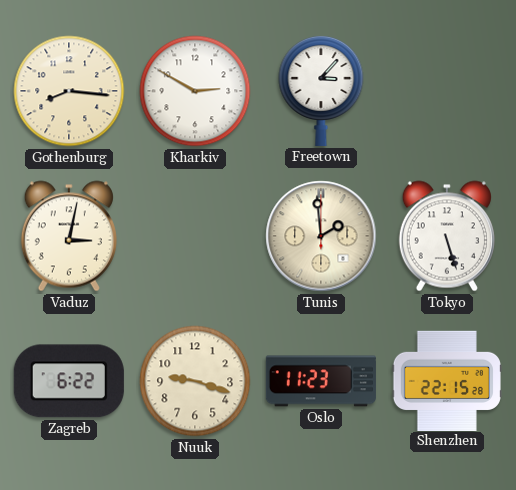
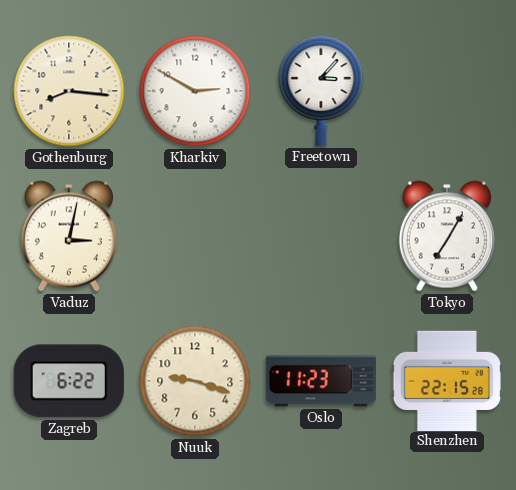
Tunis: 1:59 -> none (321, 236)
Tokyo: 5:27 -> 7:05 (447, 236)
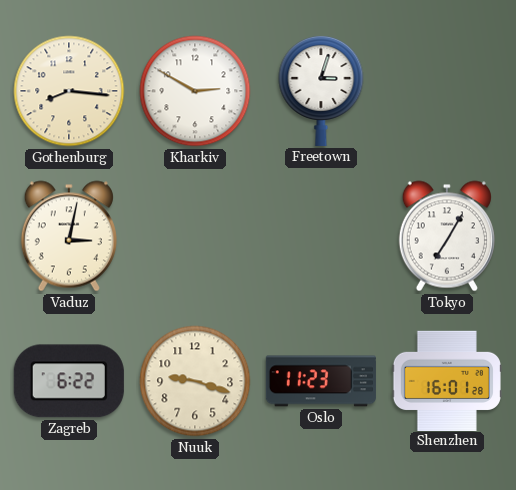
Freetown: 3:07 -> 3:03 (321, 90)
Shenzhen: 22:15 -> 16:01 (447, 380)
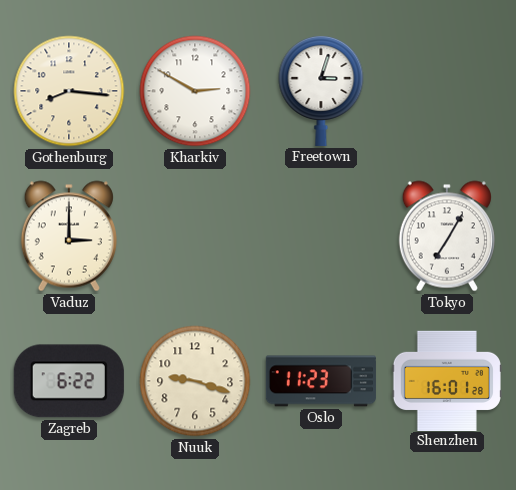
Vaduz: 3:02 -> 3:00 (69, 236)
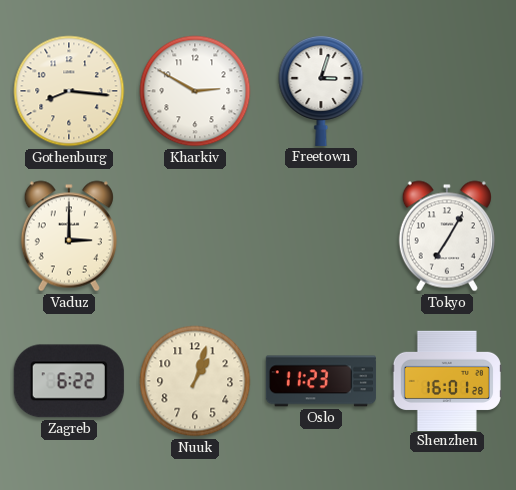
Nuuk: 9:18 -> 1:03 (195, 381)
